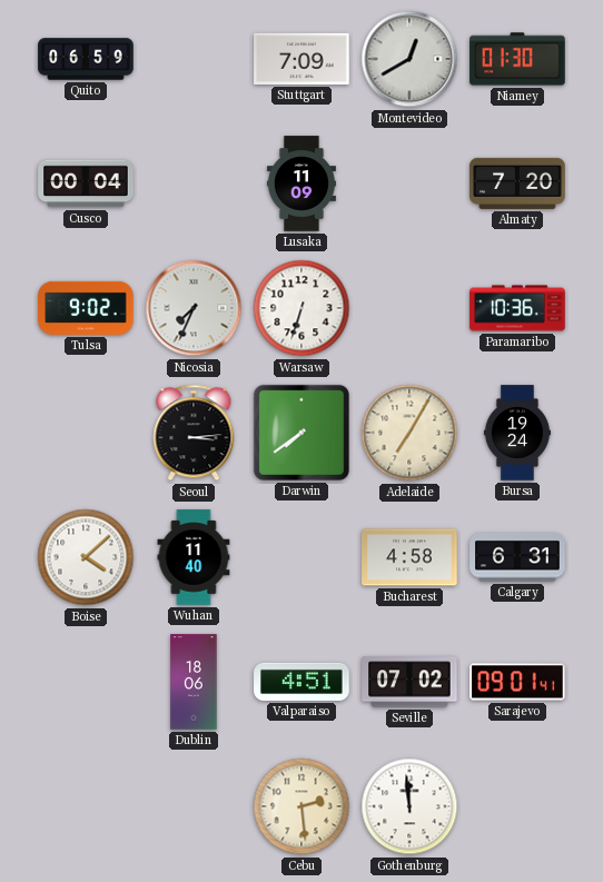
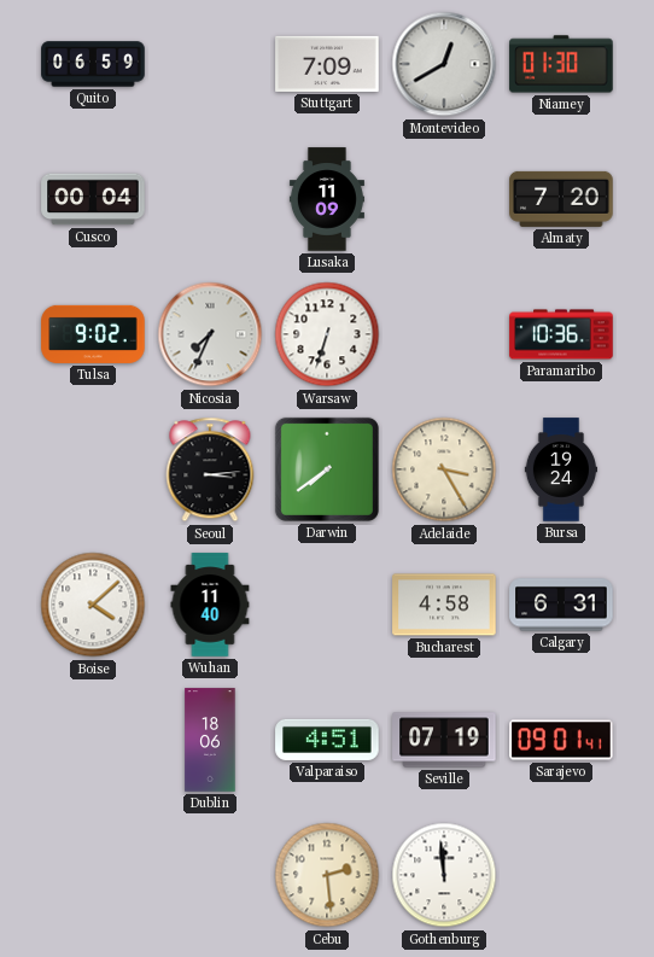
Adelaide: 7:05 -> 3:25 (444, 469)
Seville: 07:02 -> 07:19 (444, 740)
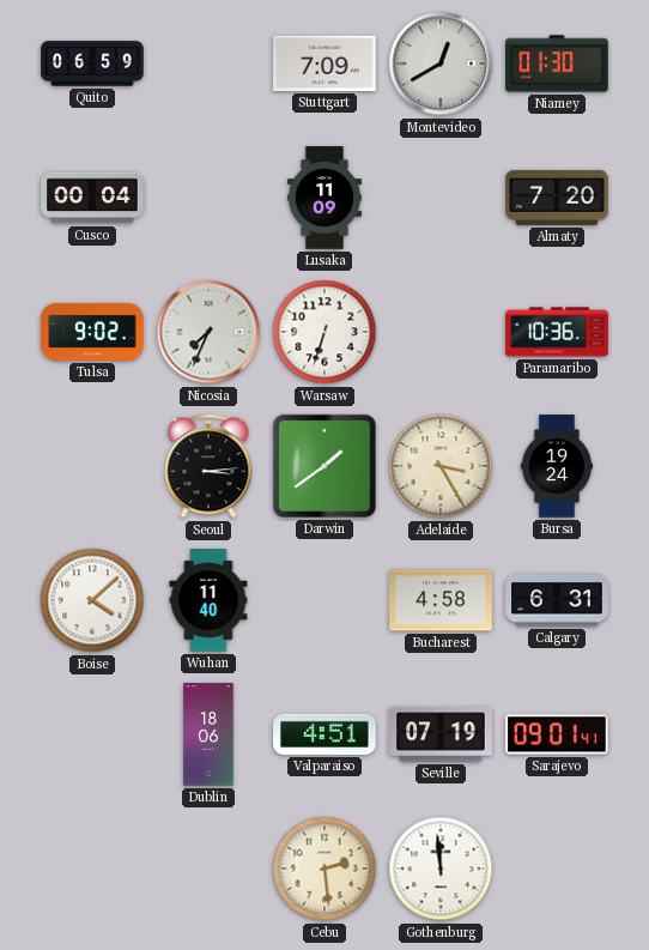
Darwin: 7:39 -> 1:39 (324, 466)
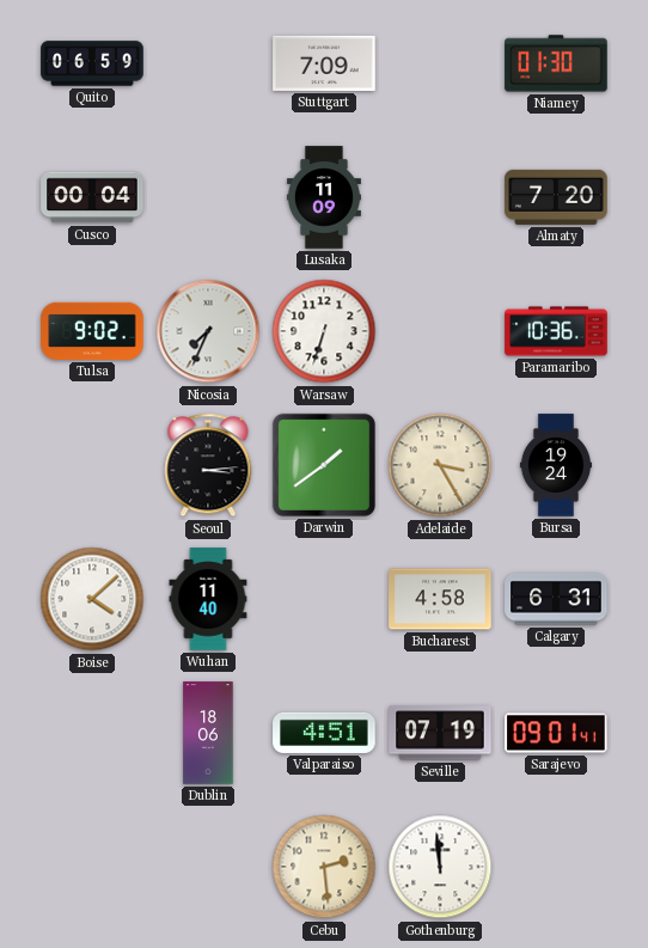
Montevideo: 12:40 -> none (441, 63)
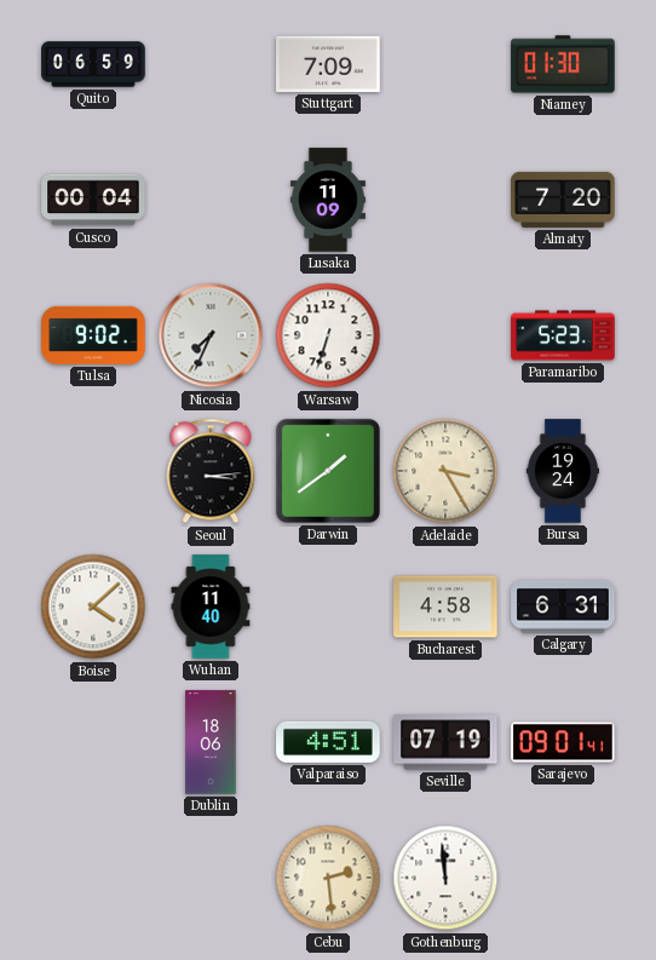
Paramaribo: 10:36 -> 5:23 (563, 335)
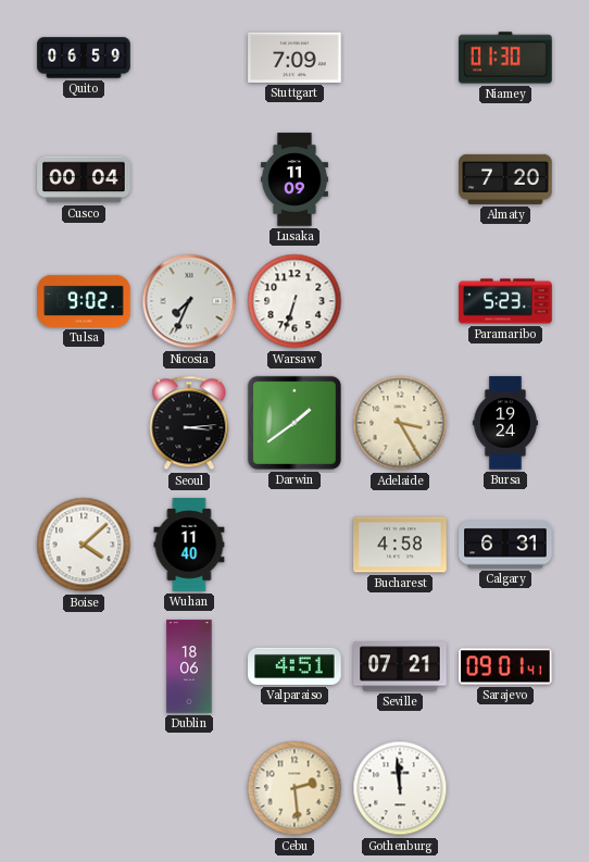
Seville: 07:19 -> 07:21 (400, 666)
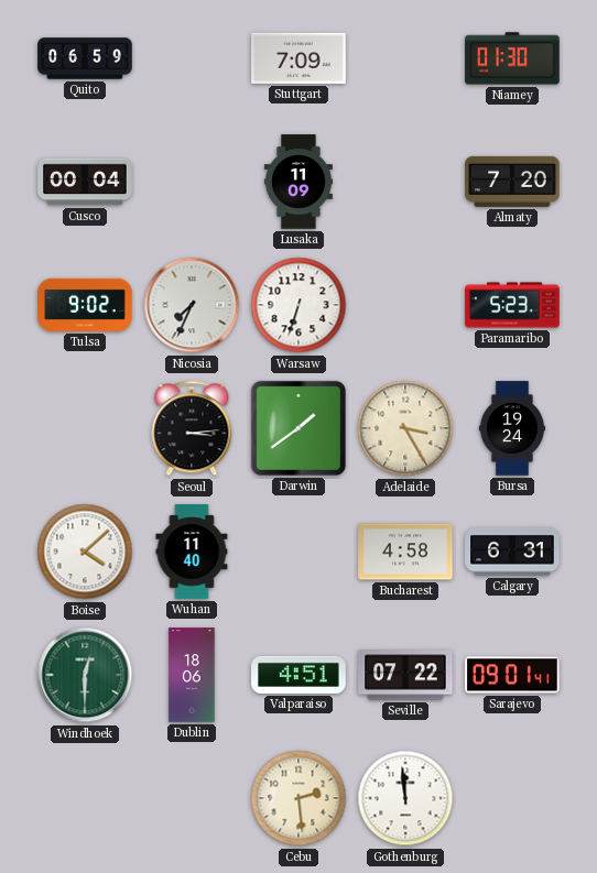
Windhoek: none -> 12:30 (85, 675)
Seville: 07:21 -> 07:22 (405, 675)
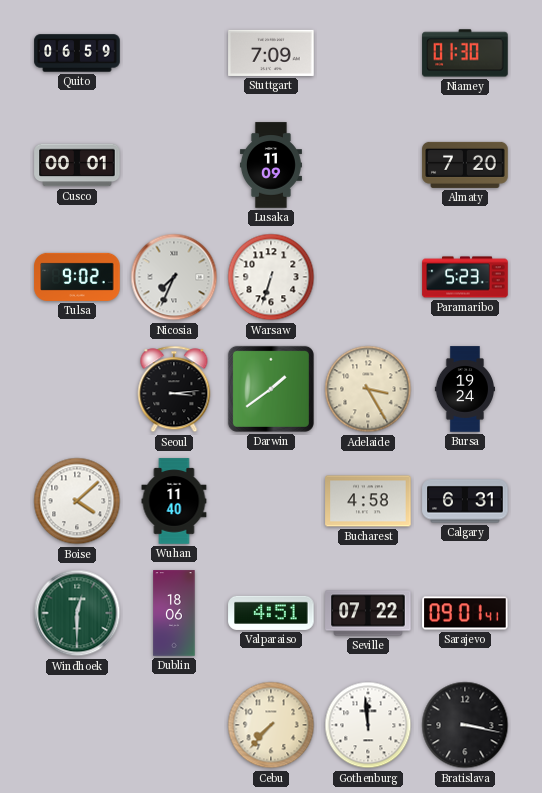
Cusco: 00:04 -> 00:01 (77, 165)
Cebu: 2:29 -> 7:37 (271, 725)
Bratislava: none -> 3:17 (465, 725)
